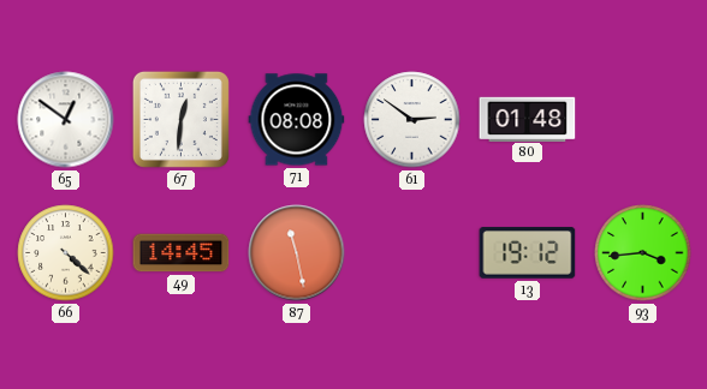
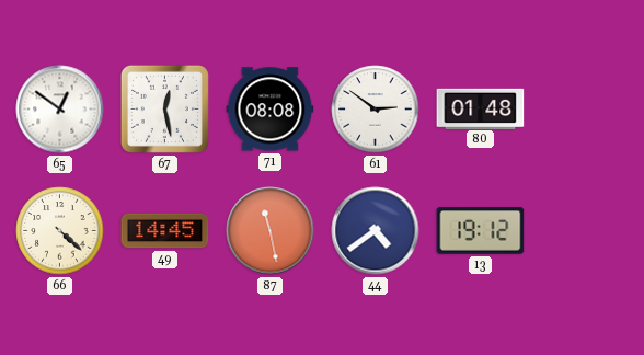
67: 12:31 -> 12:28 (164, 108)
44: none -> 4:39 (376, 231)
93: 3:44 -> none (643, 253)
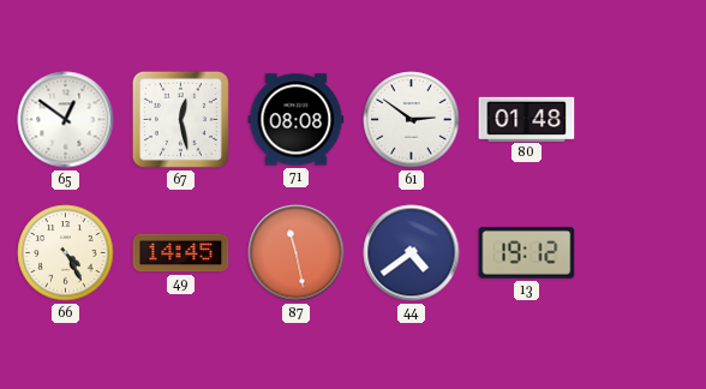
66: 4:22 -> 4:25 (66, 253)
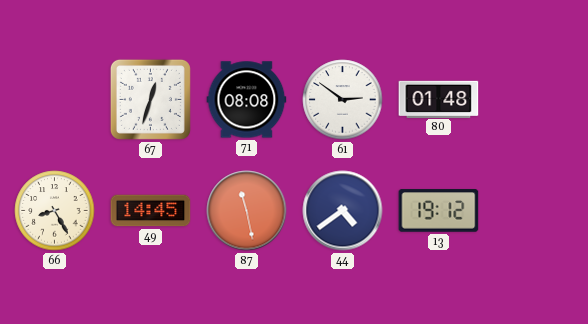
65: 12:51 -> none (66, 120)
67: 12:28 -> 12:33 (150, 99)
66: 4:25 -> 8:25 (55, 211)
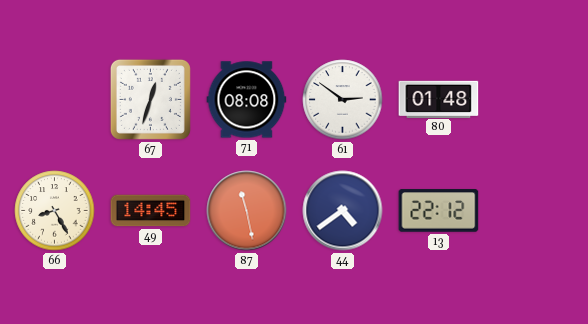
13: 19:12 -> 22:12 (439, 211)
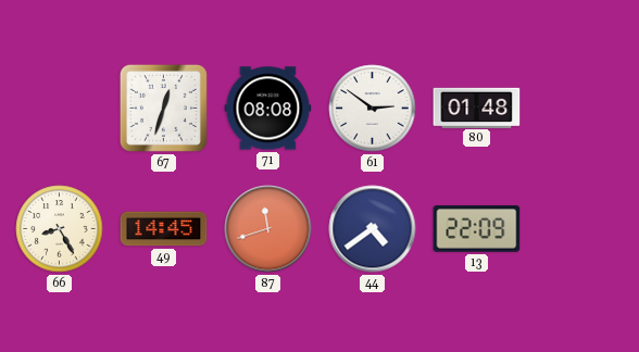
87: 11:28 -> 11:42 (268, 229)
13: 22:12 -> 22:09 (477, 229)
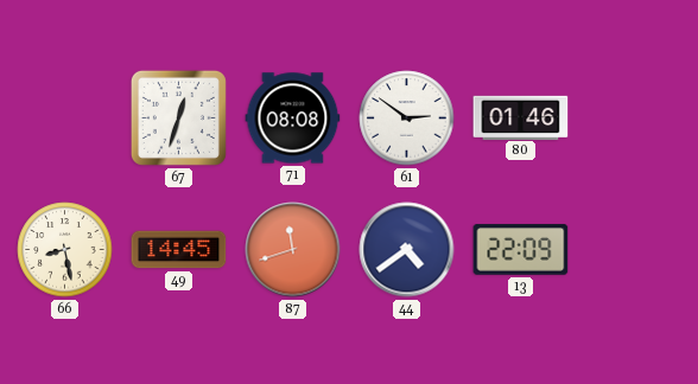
80: 01:48 -> 01:46 (521, 117)
66: 8:25 -> 8:28 (65, 250)
